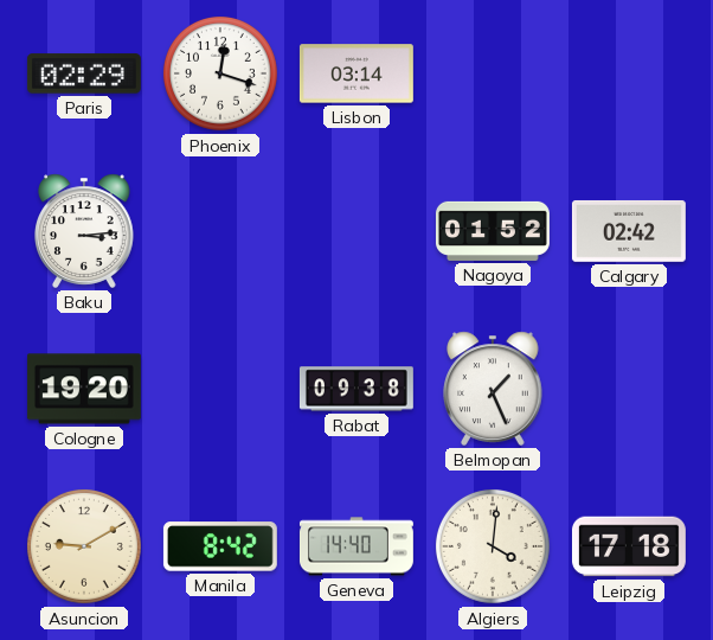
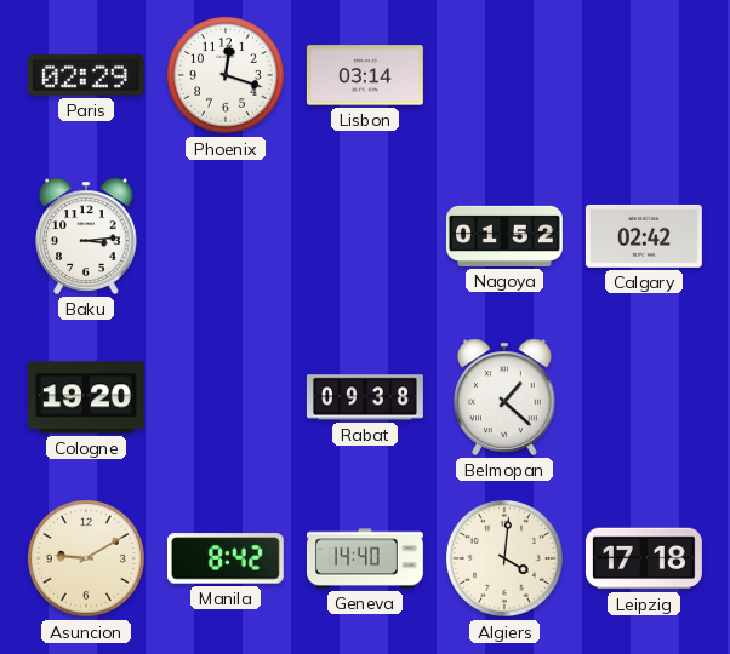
Belmopan: 1:26 -> 1:22 (504, 397)
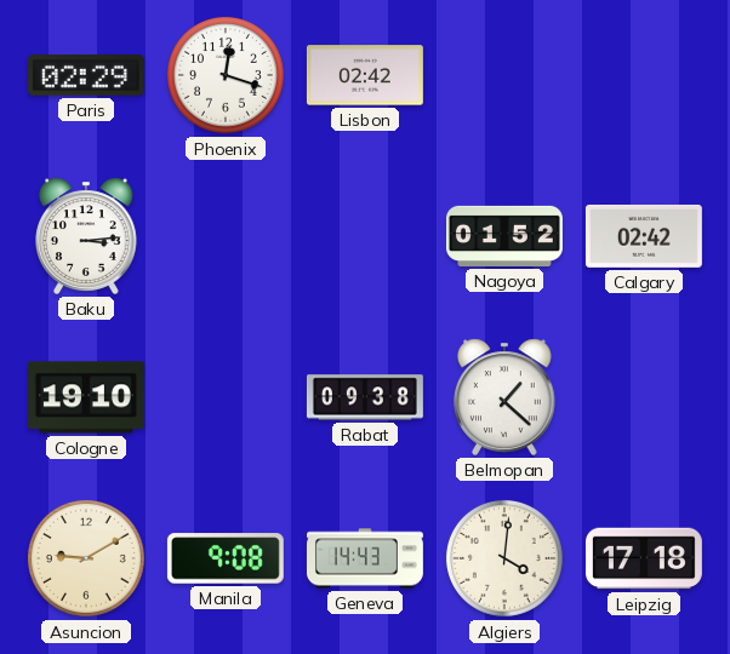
Lisbon: 03:14 -> 02:42 (365, 75)
Cologne: 19:20 -> 19:10 (86, 397)
Manila: 8:42 -> 9:08 (226, 558)
Geneva: 14:40 -> 14:43 (365, 558)
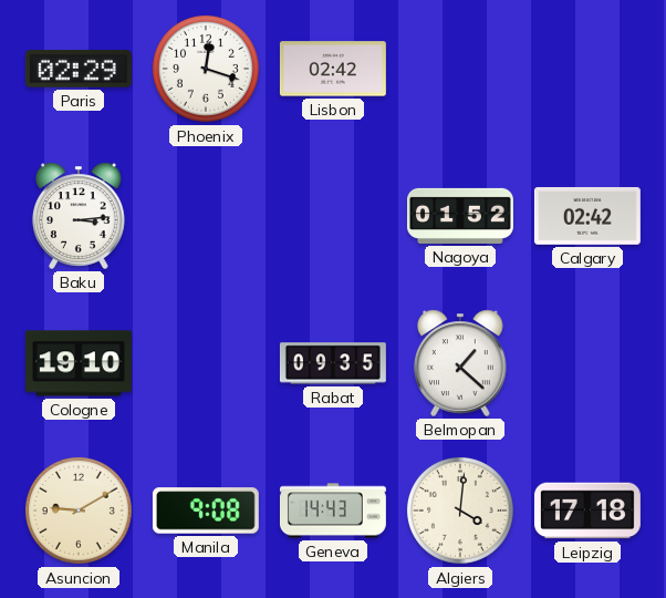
Rabat: 09:38 -> 09:35 (333, 363)
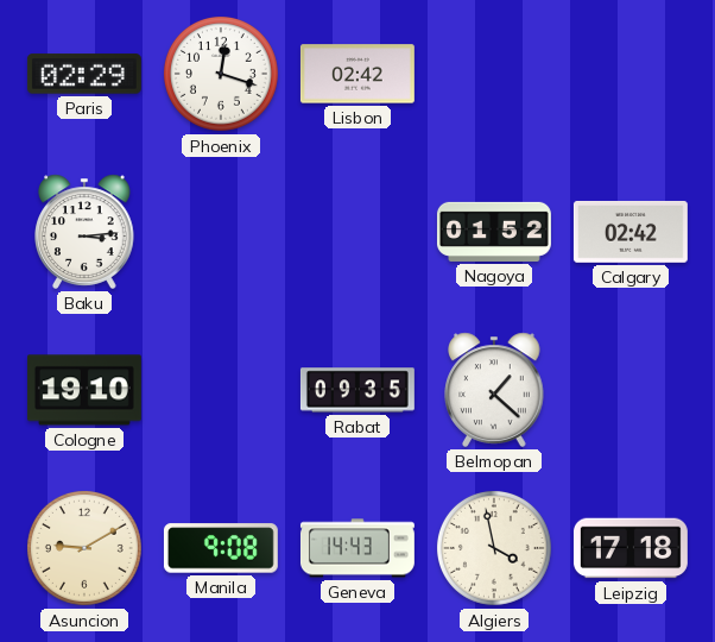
Algiers: 4:01 -> 3:58 (494, 548)
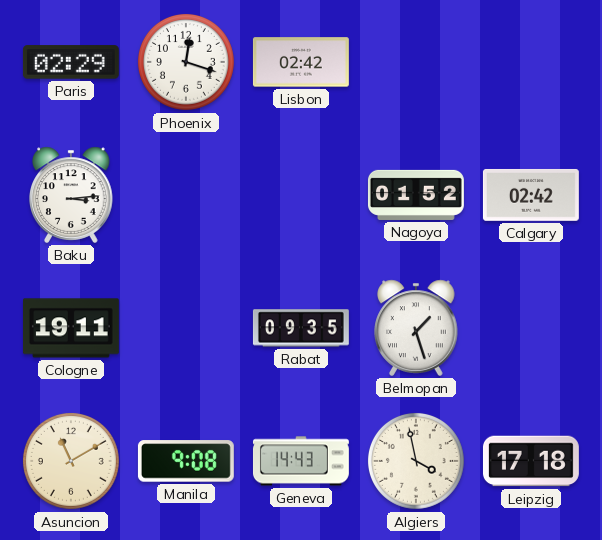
Cologne: 19:10 -> 19:11 (71, 328)
Belmopan: 1:22 -> 1:27 (416, 328)
Asuncion: 9:10 -> 11:10 (71, 461)
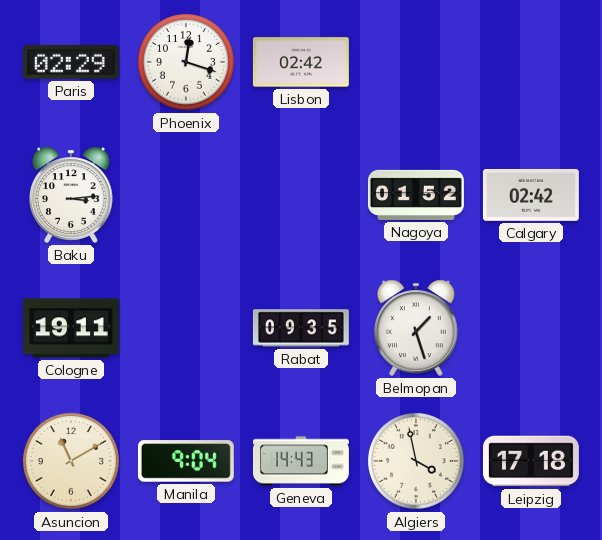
Manila: 9:08 -> 9:04 (186, 461)
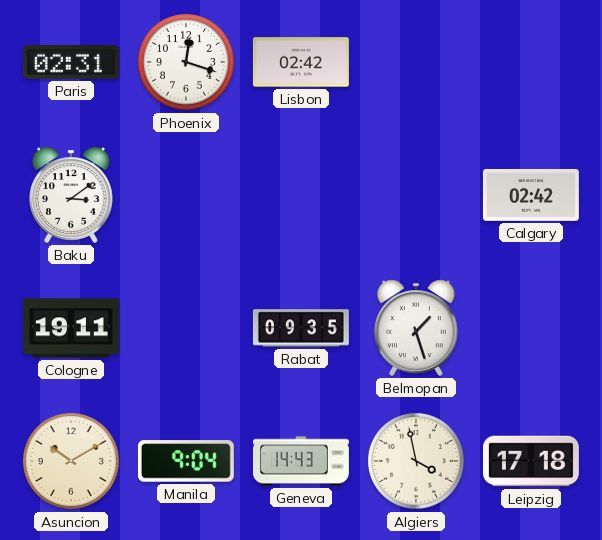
Paris: 02:29 -> 02:31 (71, 62)
Baku: 3:14 -> 3:09 (71, 195)
Nagoya: 01:52 -> none (416, 195)
Asuncion: 11:10 -> 10:10 (71, 461)
